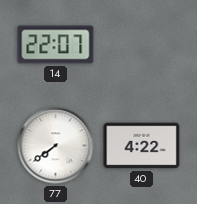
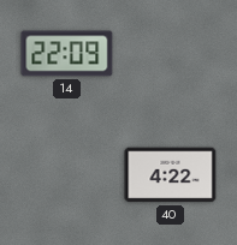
14: 22:07 -> 22:09 (67, 54)
77: 7:39 -> none (56, 146)
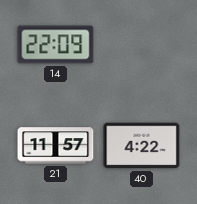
21: none -> 11:57 (56, 146)
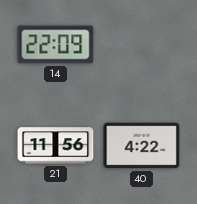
21: 11:57 -> 11:56 (56, 146)
